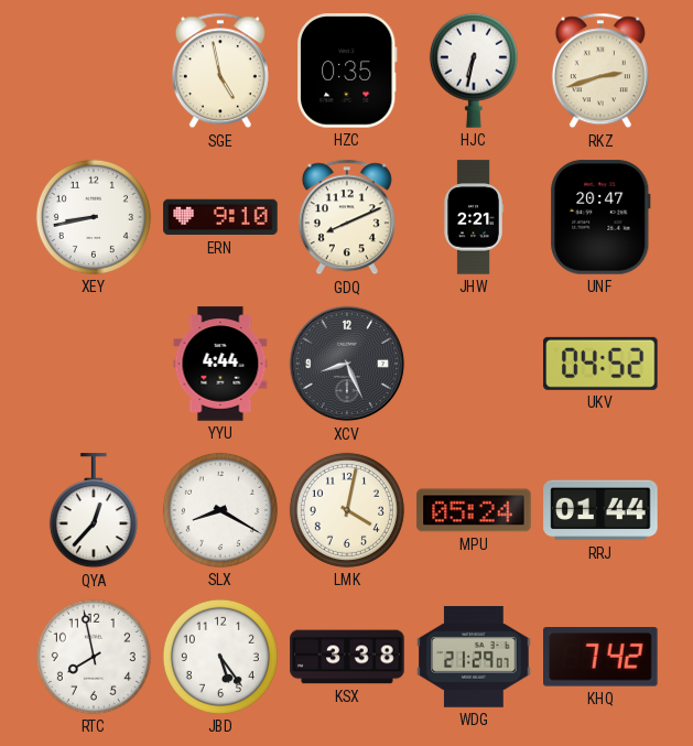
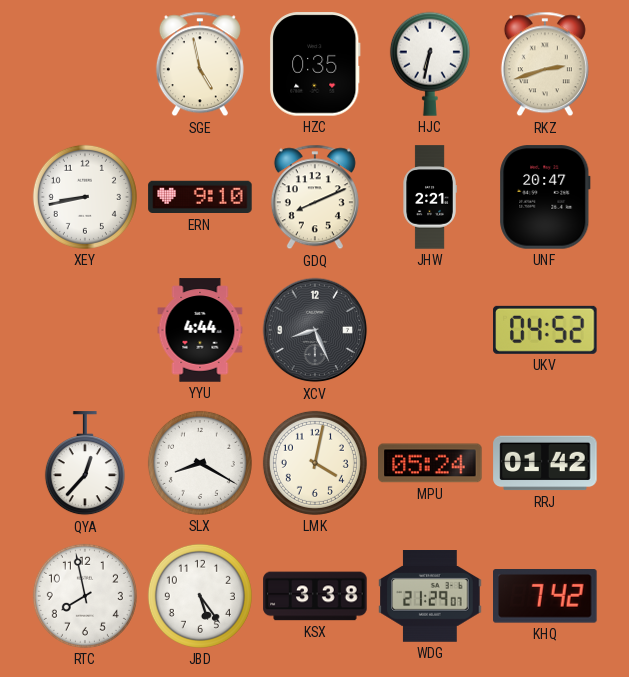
RRJ: 01:44 -> 01:42 (545, 463)
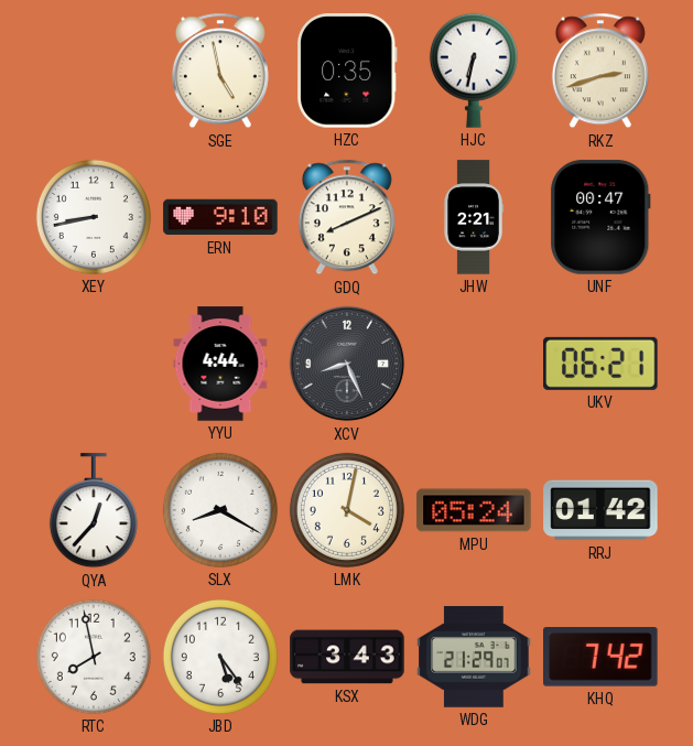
UNF: 20:47 -> 00:47 (600, 217)
UKV: 04:52 -> 06:21 (600, 364)
KSX: 3:38 -> 3:43 (347, 657)
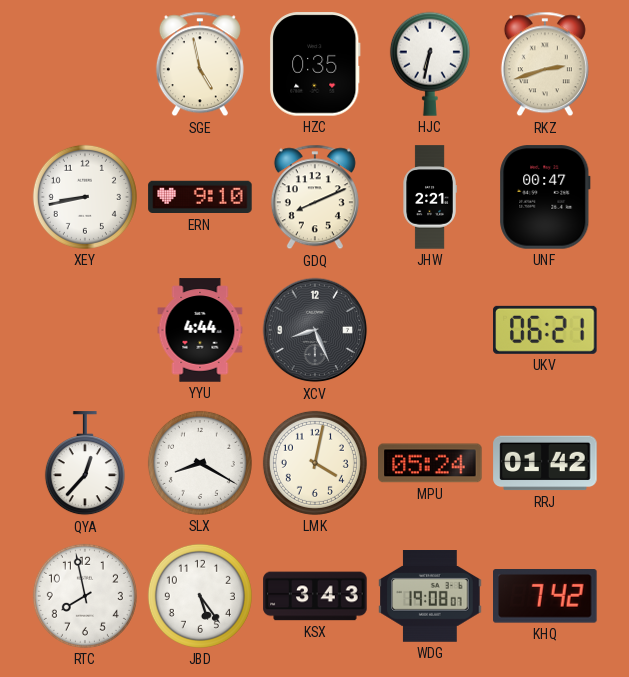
WDG: 21:29 -> 19:08 (430, 597)
